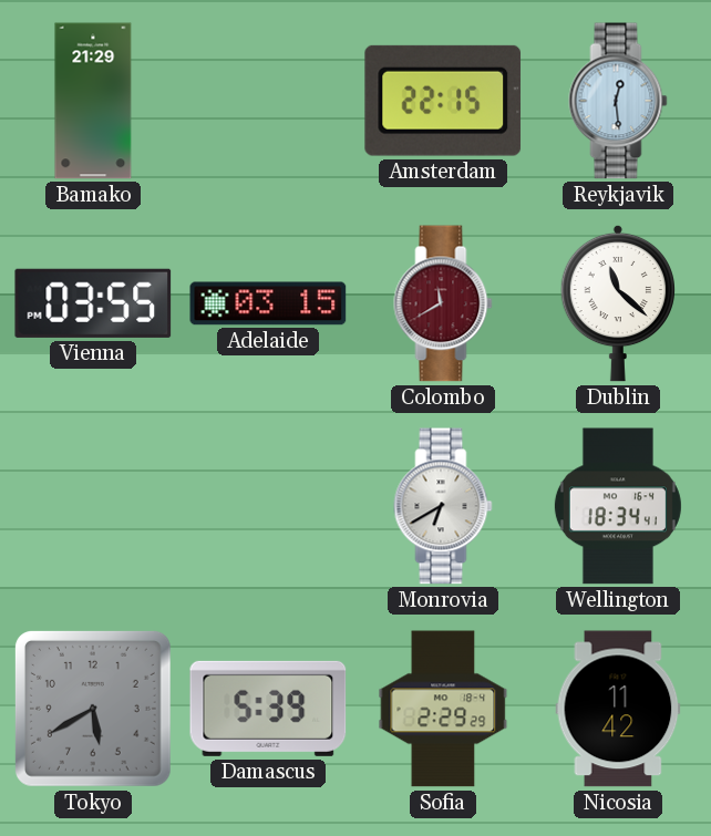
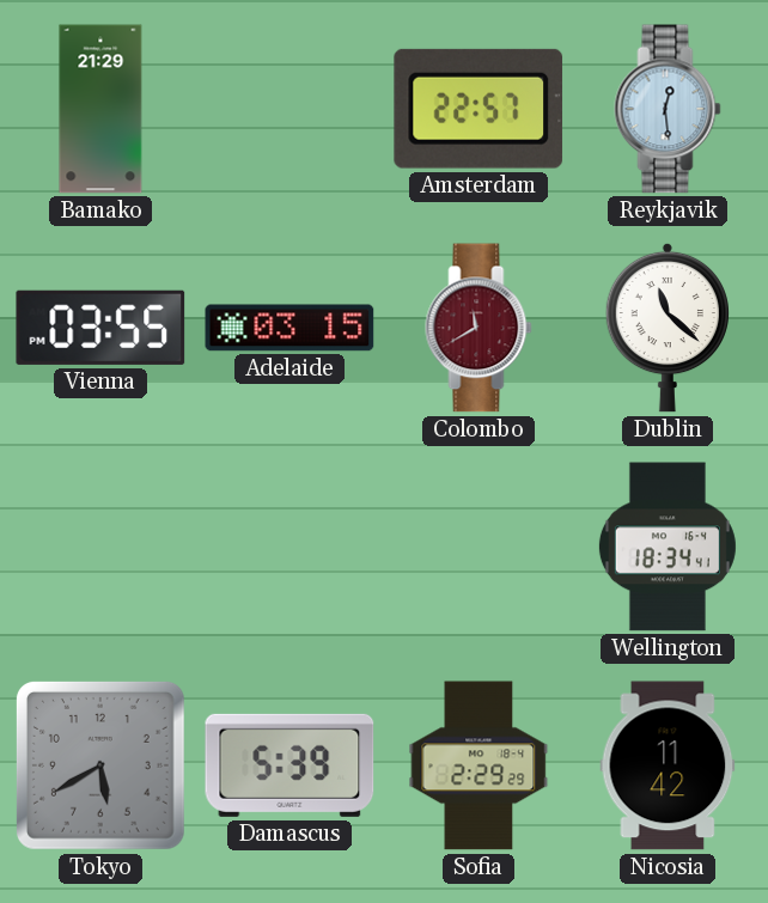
Amsterdam: 22:15 -> 22:57 (479, 109)
Monrovia: 6:40 -> none (443, 506)
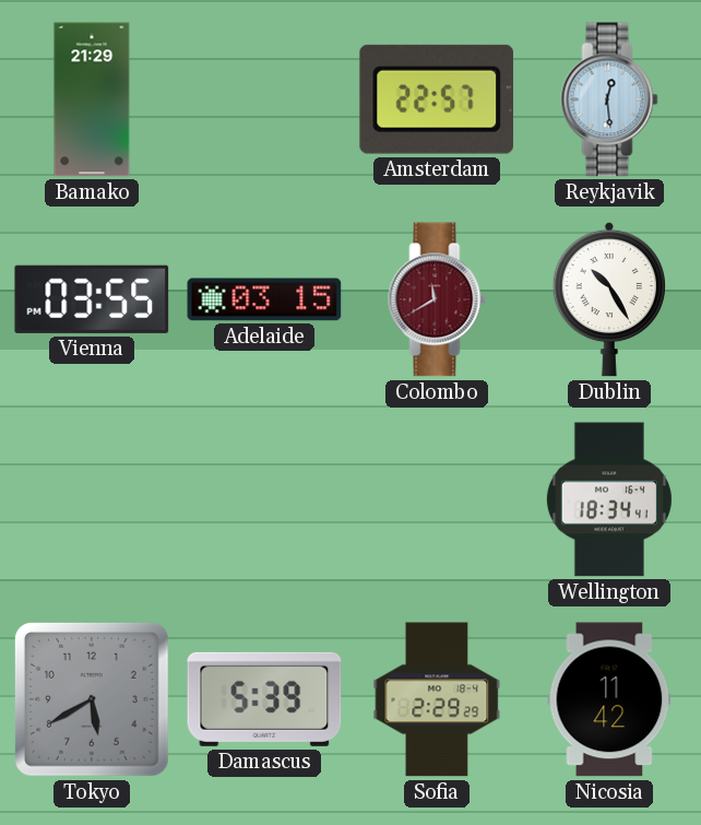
Dublin: 11:22 -> 10:25 (609, 299)
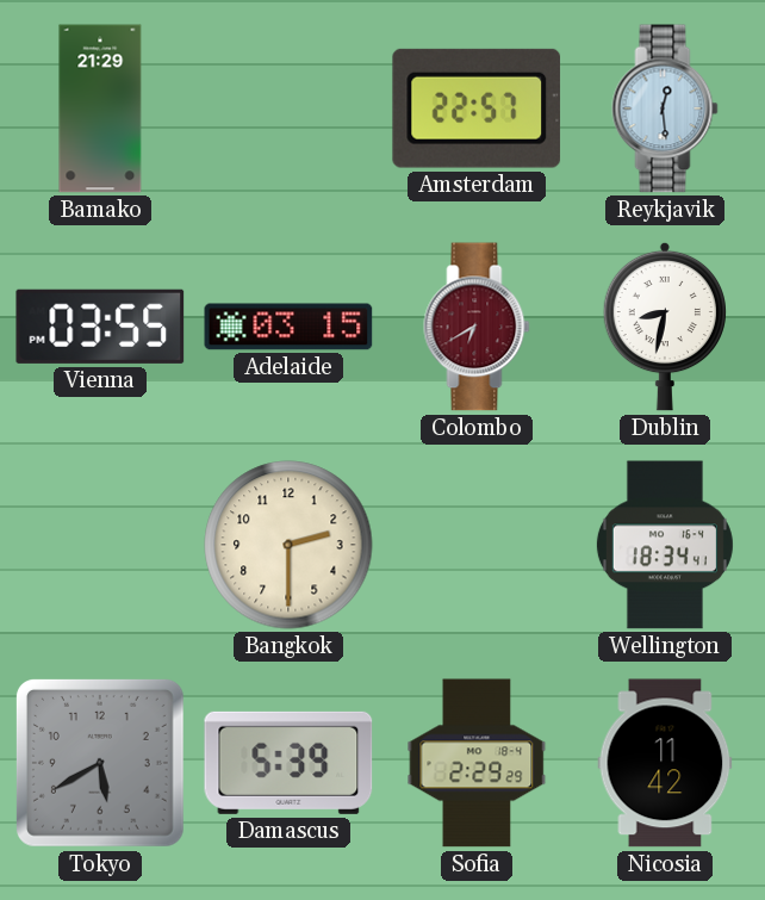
Colombo: 11:40 -> 6:40 (477, 327)
Dublin: 10:25 -> 8:32 (665, 327)
Bangkok: none -> 2:30 (288, 545)
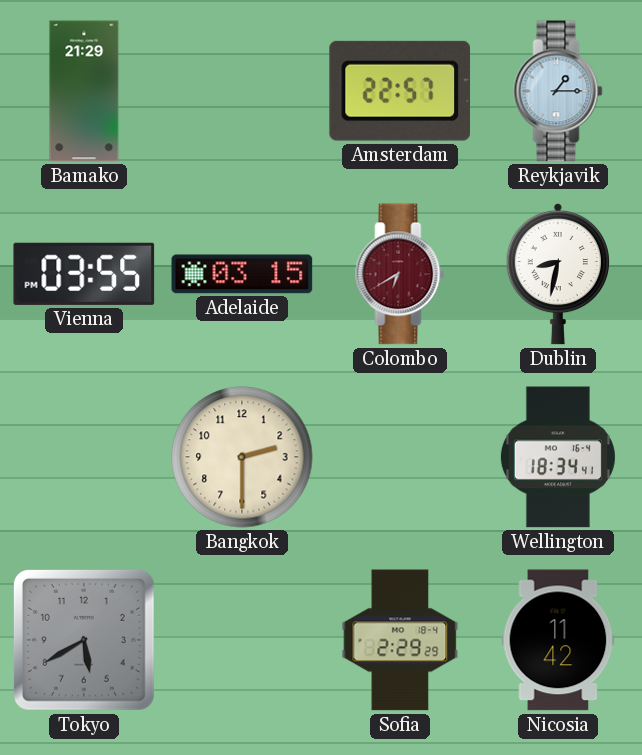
Reykjavik: 12:29 -> 1:15 (558, 91)
Damascus: 5:39 -> none (288, 763)
